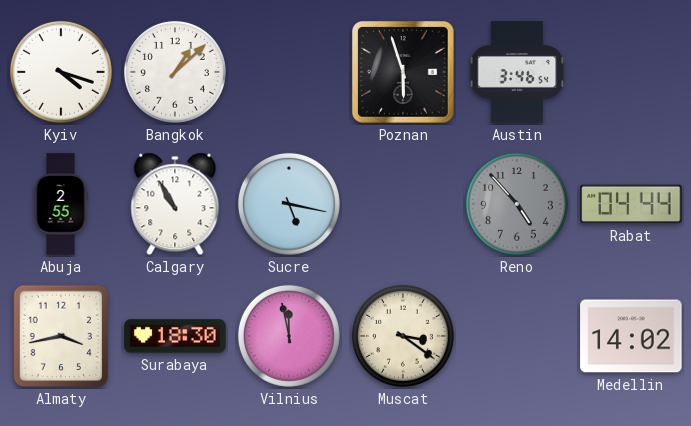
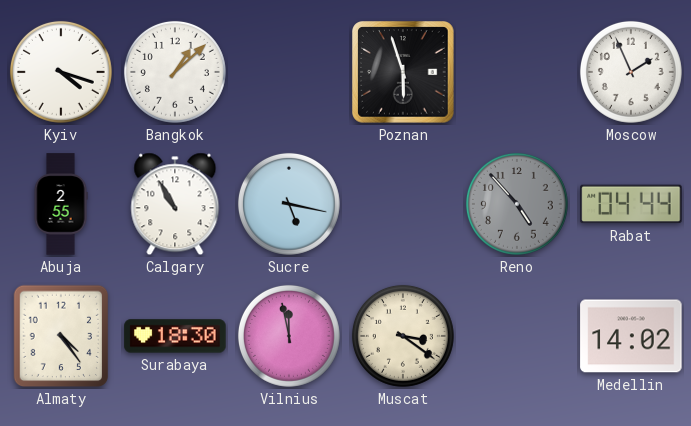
Austin: 3:46 -> none (517, 72)
Moscow: none -> 1:56 (631, 72)
Almaty: 3:43 -> 4:24 (61, 336)
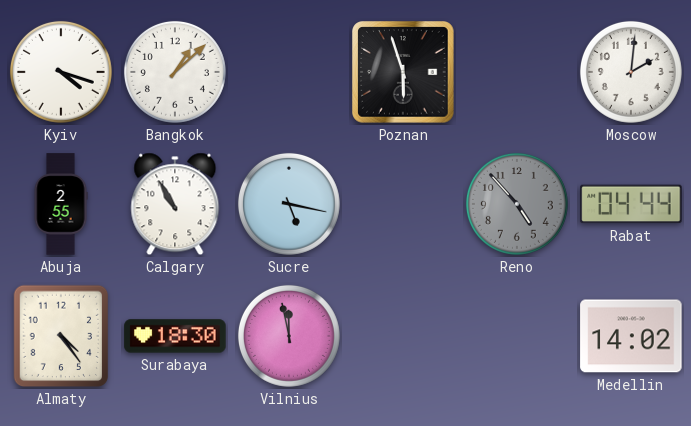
Moscow: 1:56 -> 2:01 (631, 72)
Muscat: 3:21 -> none (403, 336)
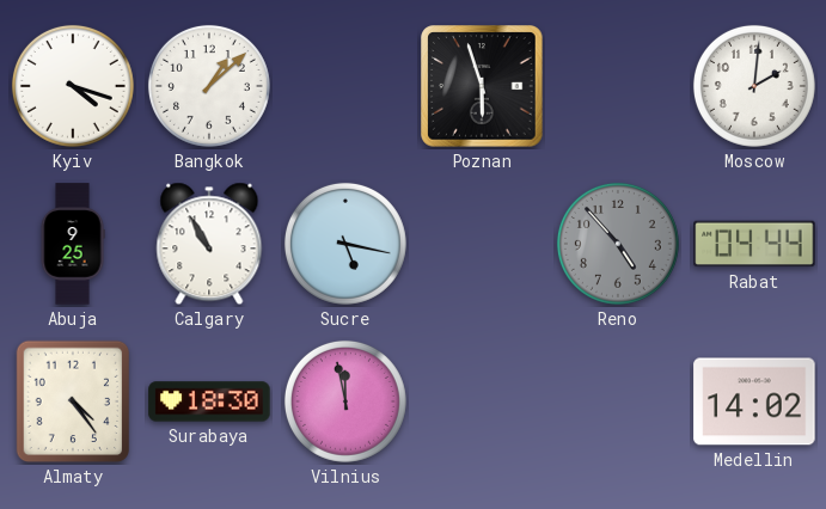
Abuja: 2:55 -> 9:25 (73, 244)
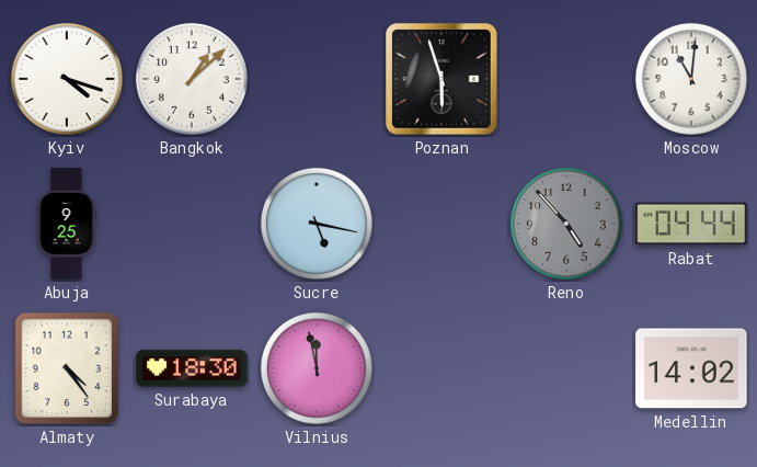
Moscow: 2:01 -> 11:01 (691, 79)
Calgary: 10:55 -> none (209, 244)
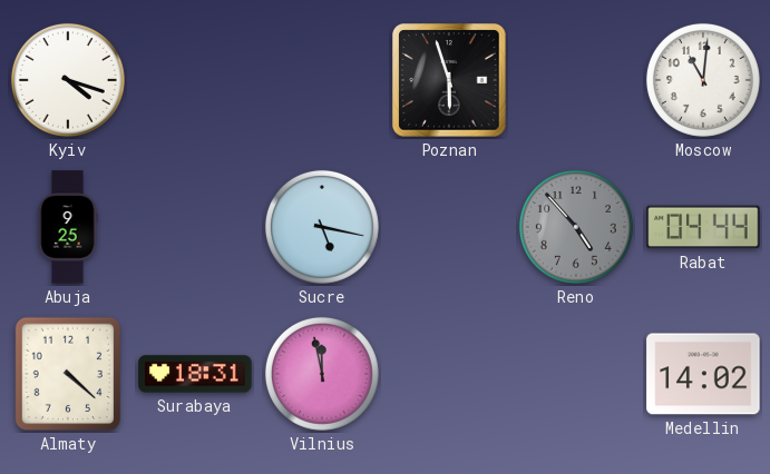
Bangkok: 1:08 -> none (192, 79)
Almaty: 4:24 -> 4:22 (68, 374)
Surabaya: 18:30 -> 18:31 (195, 374)
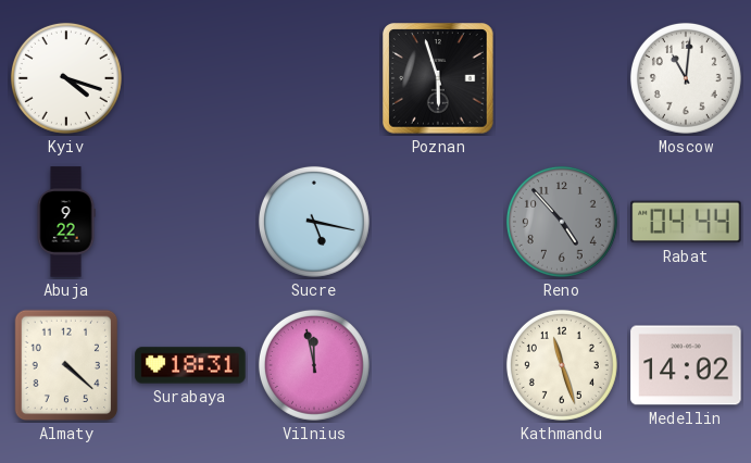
Abuja: 9:25 -> 9:22 (66, 222)
Kathmandu: none -> 11:27 (562, 365)
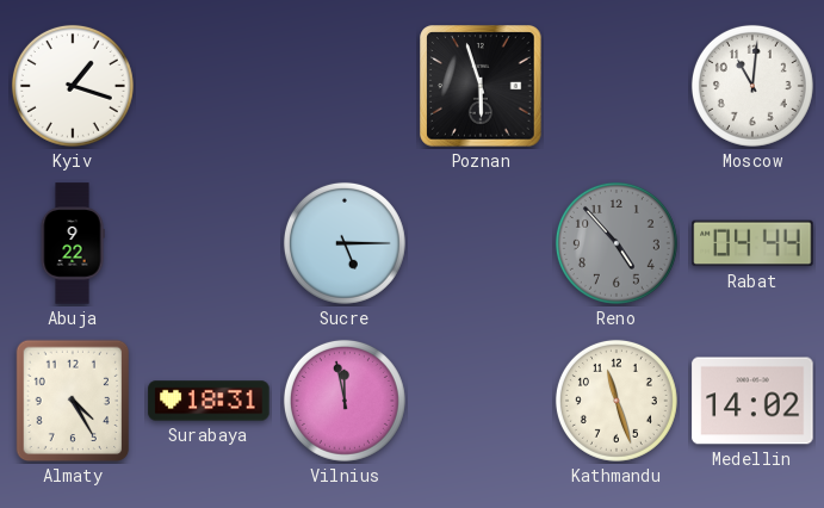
Kyiv: 4:18 -> 1:18 (73, 86)
Sucre: 5:17 -> 5:15 (345, 243)
Almaty: 4:22 -> 4:25 (73, 401)
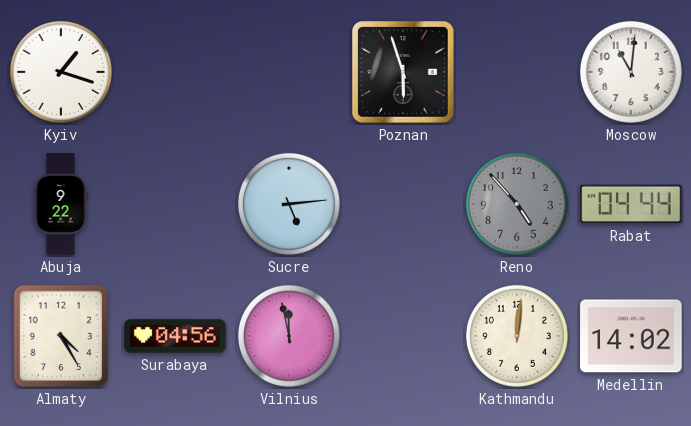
Sucre: 5:15 -> 5:14 (289, 204)
Surabaya: 18:31 -> 04:56 (175, 336)
Kathmandu: 11:27 -> 12:01 (517, 336)
